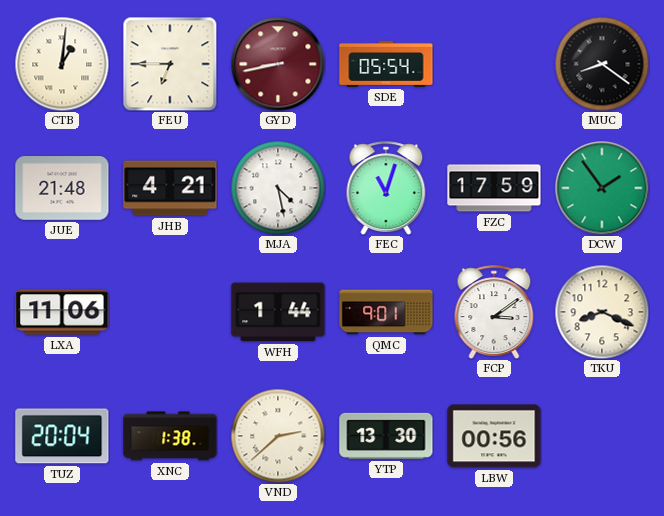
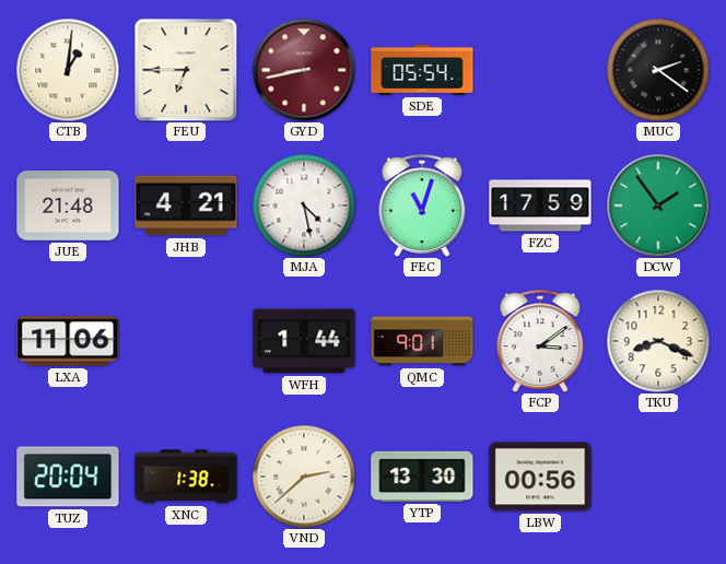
MUC: 8:21 -> 2:21 (658, 70)
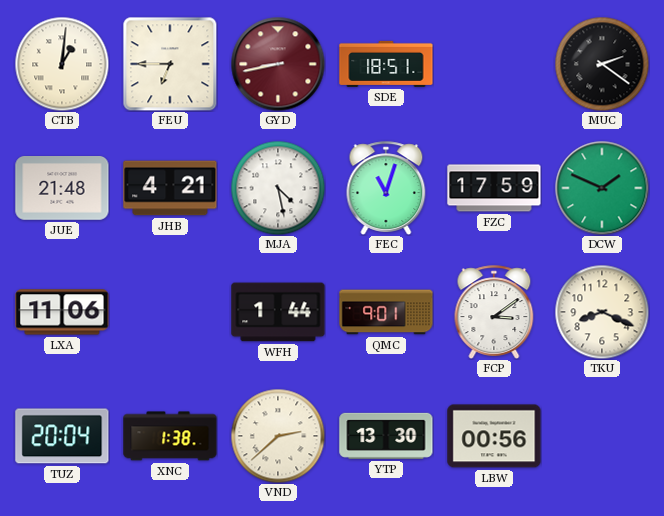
SDE: 05:54 -> 18:51 (386, 64)
DCW: 1:54 -> 1:49 (602, 188)
